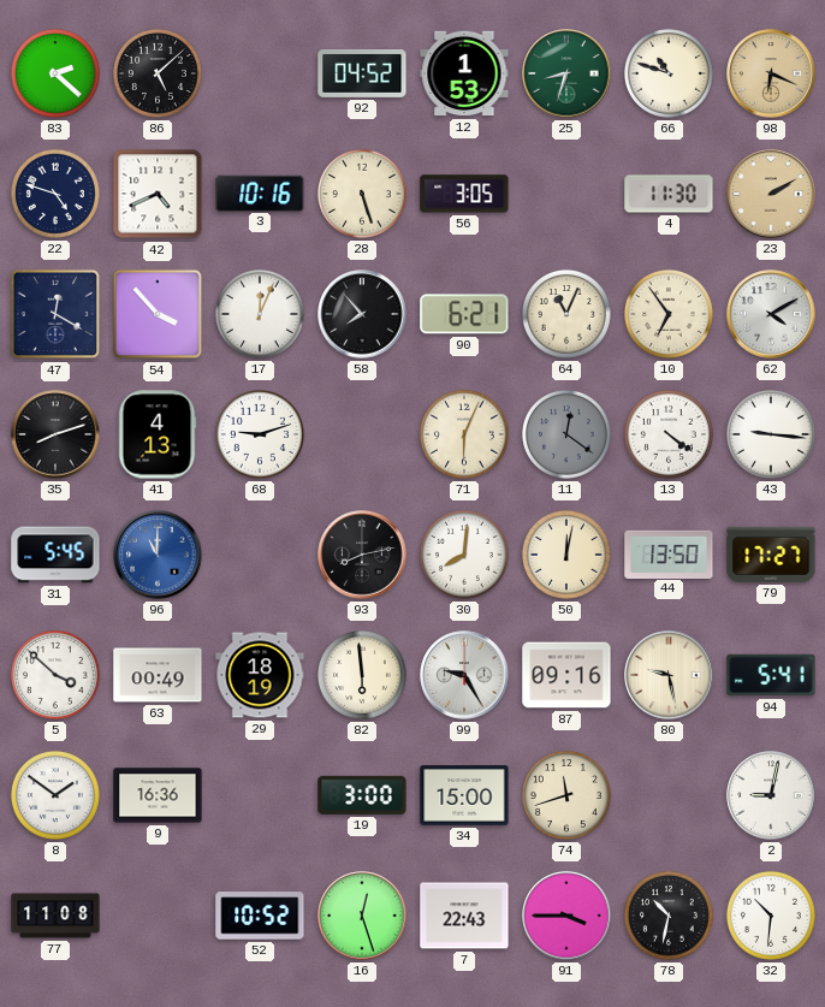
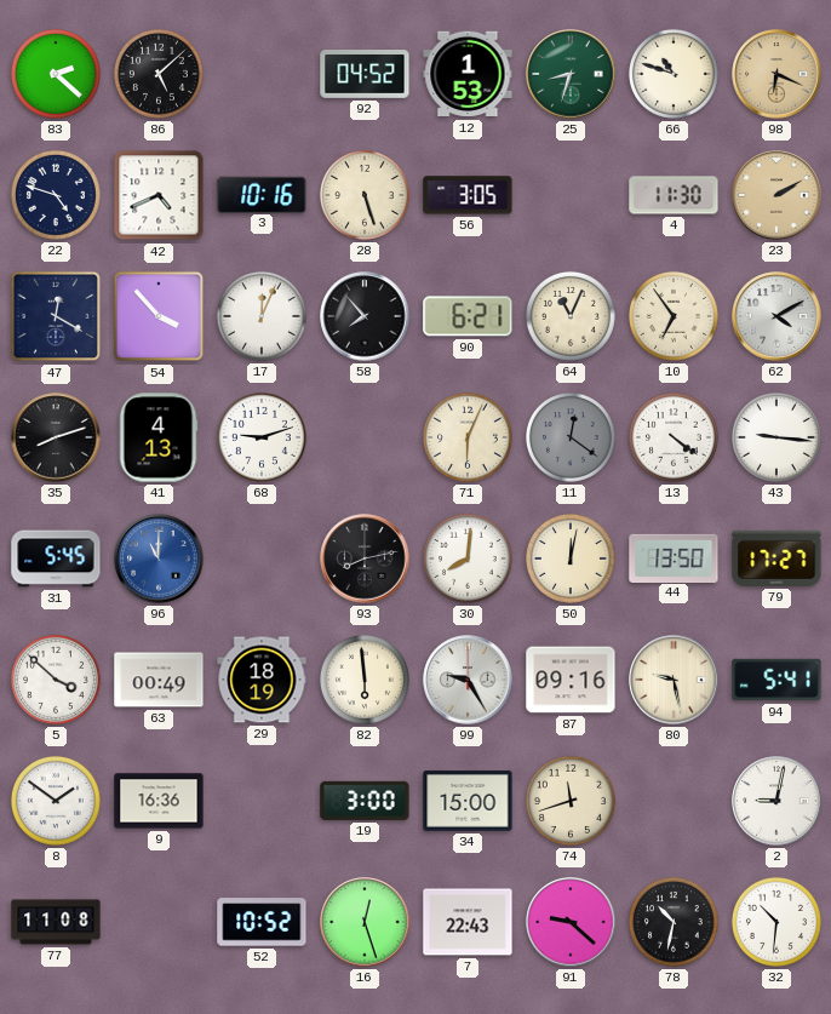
91: 3:45 -> 9:22 (571, 922)
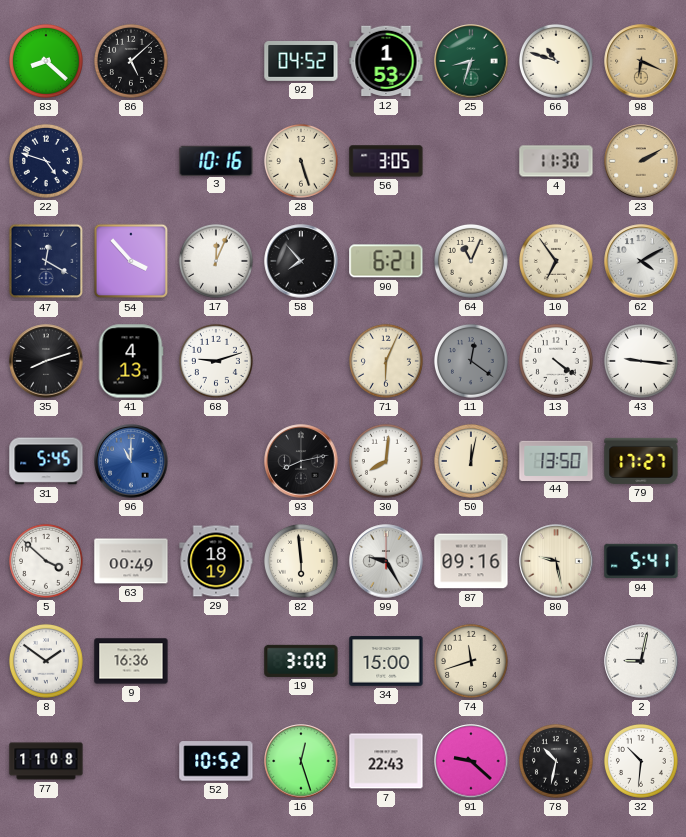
83: 2:22 -> 8:22 (46, 61)
42: 4:41 -> none (159, 195)
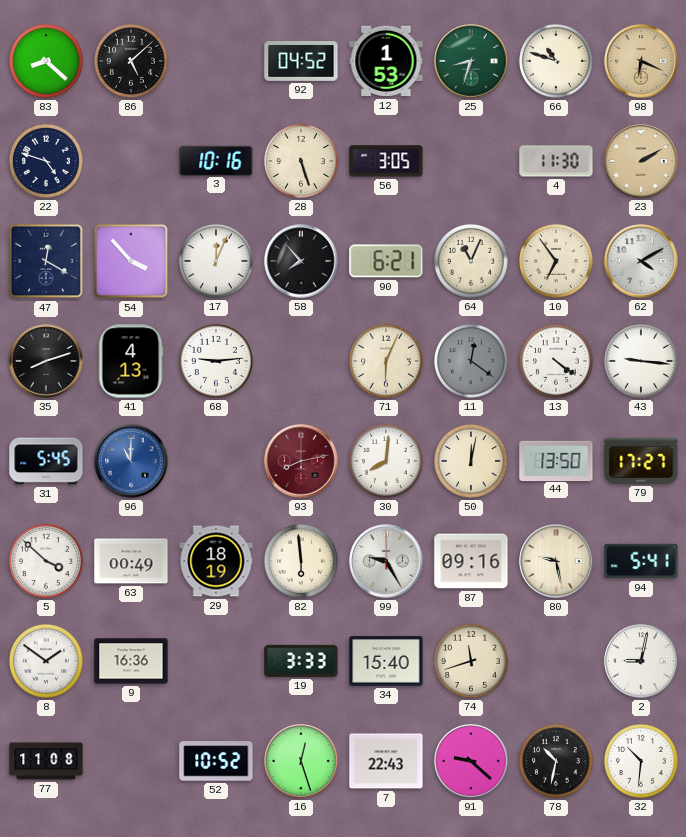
68: 9:12 -> 9:14 (216, 361)
93 dial: black -> burgundy (301, 461)
19: 3:00 -> 3:33 (301, 661)
34: 15:00 -> 15:40 (386, 661)
